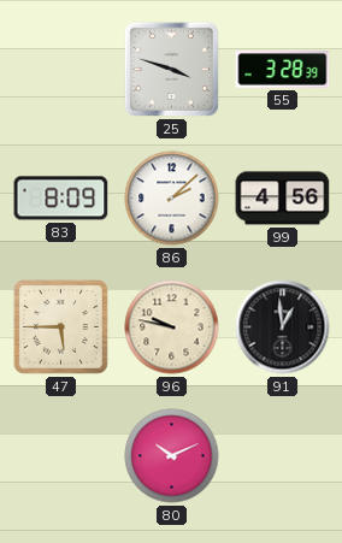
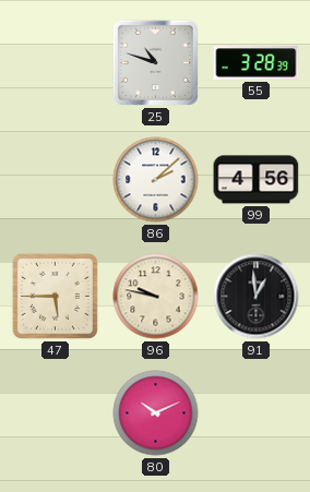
25: 3:48 -> 10:48 (155, 62)
83: 8:09 -> none (61, 199)
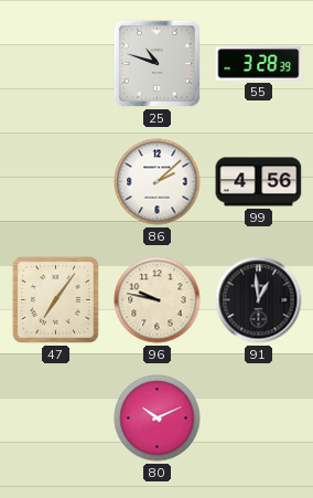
47: 5:45 -> 7:06 (55, 299)
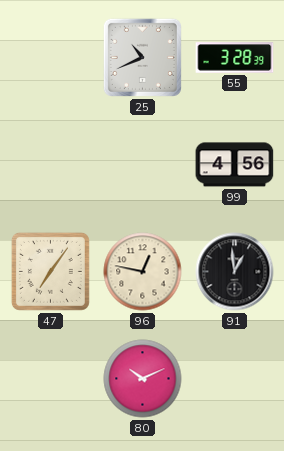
25: 10:48 -> 10:41 (142, 57)
86: 2:08 -> none (158, 182)
96: 9:47 -> 12:47 (143, 272)
